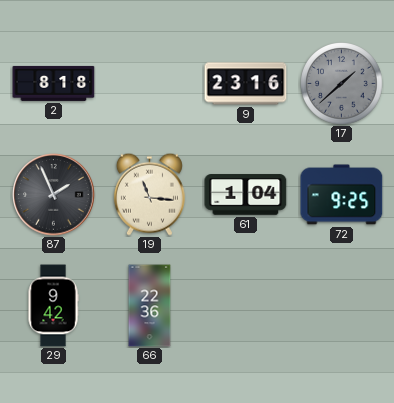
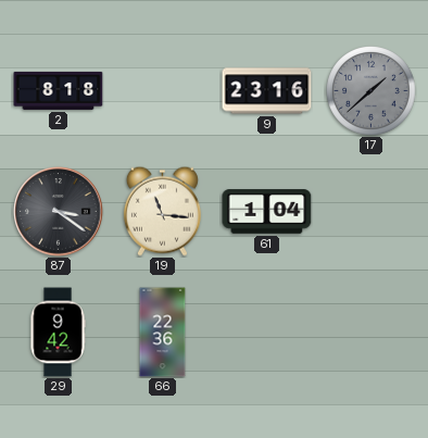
87: 1:56 -> 3:21 (59, 212)
72: 9:25 -> none (342, 195)
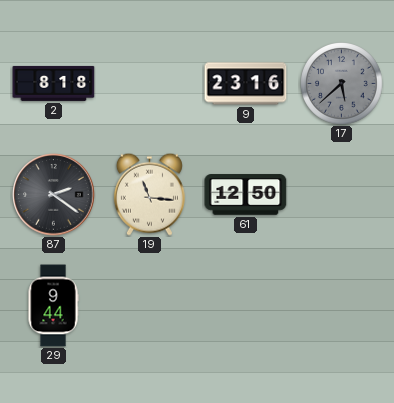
17: 1:38 -> 5:38 (342, 84)
87: 3:21 -> 2:21 (54, 195)
61: 1:04 -> 12:50 (246, 195)
29: 9:42 -> 9:44 (53, 306)
66: 22:36 -> none (163, 333)
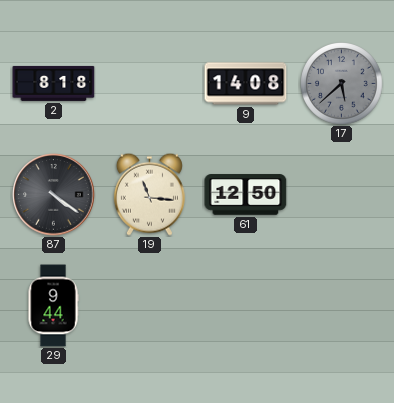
9: 23:16 -> 14:08 (246, 84)
87: 2:21 -> 4:21 (54, 195)
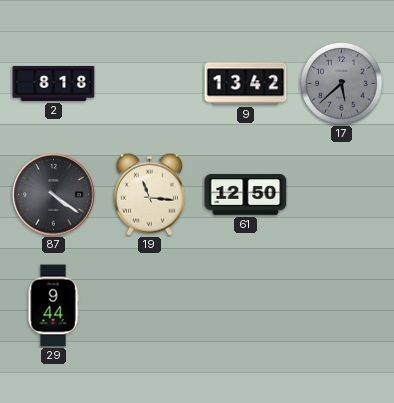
9: 14:08 -> 13:42 (246, 84)
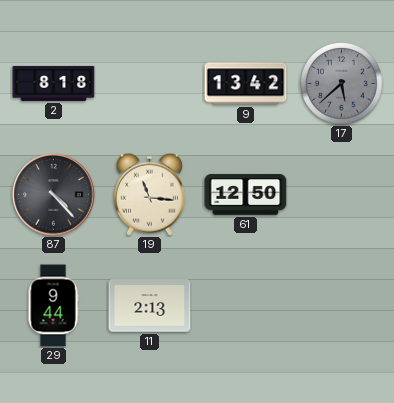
87: 4:21 -> 4:23 (54, 195)
11: none -> 2:13 (150, 306)
